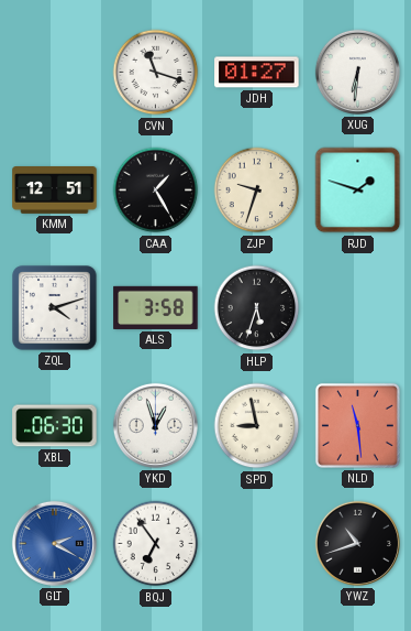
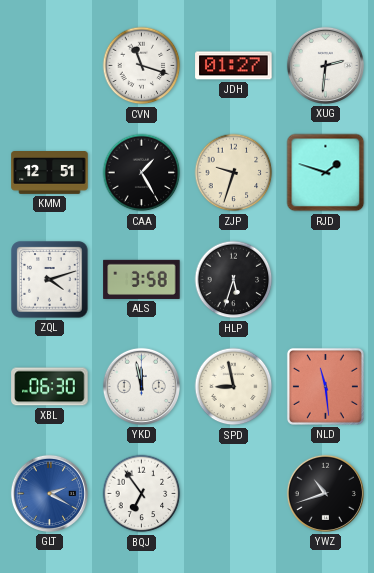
XUG: 6:31 -> 2:31 (325, 65)
YKD: 12:57 -> 11:58 (141, 386)
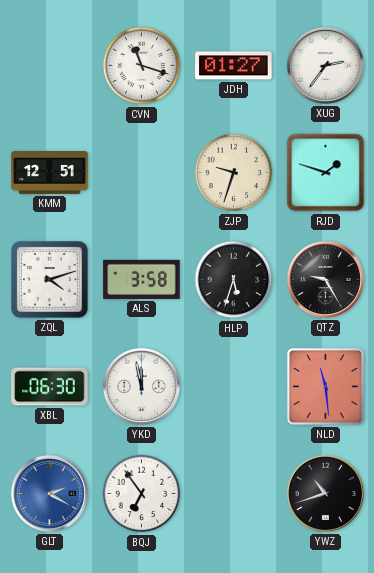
XUG: 2:31 -> 2:36 (325, 65)
CAA: 1:25 -> none (142, 173)
QTZ: none -> 9:25 (325, 279)
SPD: 8:58 -> none (234, 387)
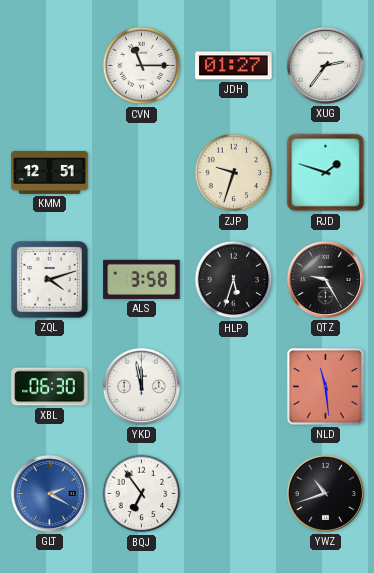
CVN: 11:18 -> 11:15 (142, 66)
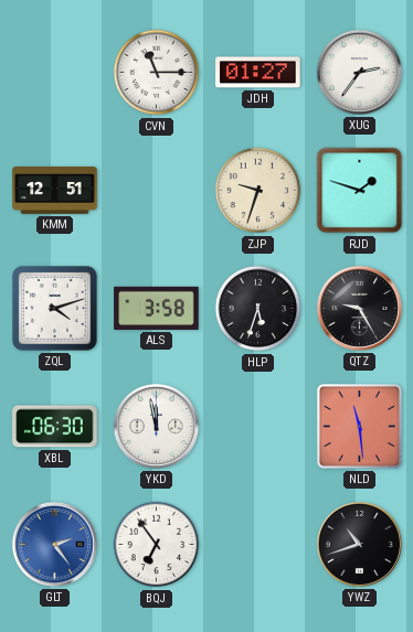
GLT: 2:20 -> 2:24 (54, 544)
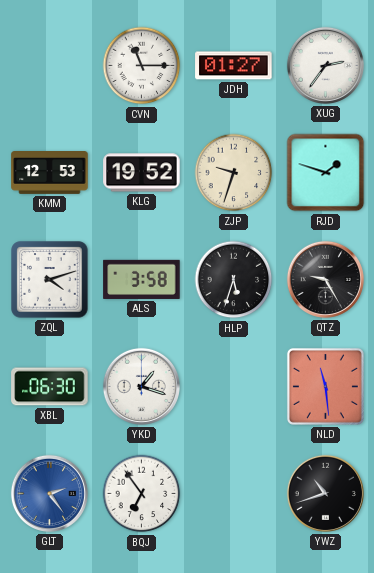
KMM: 12:51 -> 12:53 (50, 173)
KLG: none -> 19:52 (142, 173)
YKD: 11:58 -> 1:18 (141, 386)
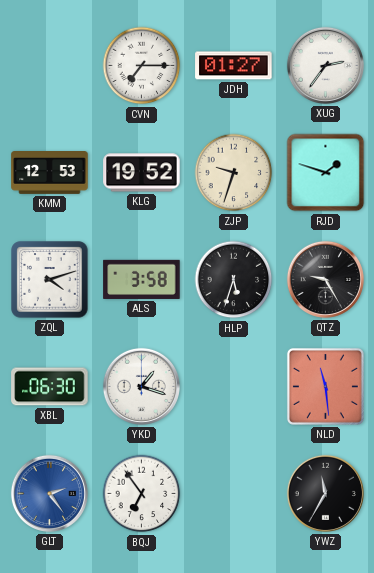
CVN: 11:15 -> 7:15 (142, 66)
YWZ: 10:42 -> 11:35 (325, 493)
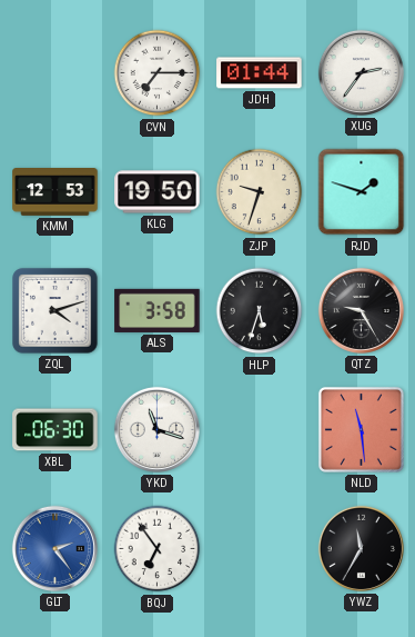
JDH: 01:27 -> 01:44 (260, 73)
KLG: 19:52 -> 19:50 (158, 192)
YKD: 1:18 -> 11:18 (156, 429)
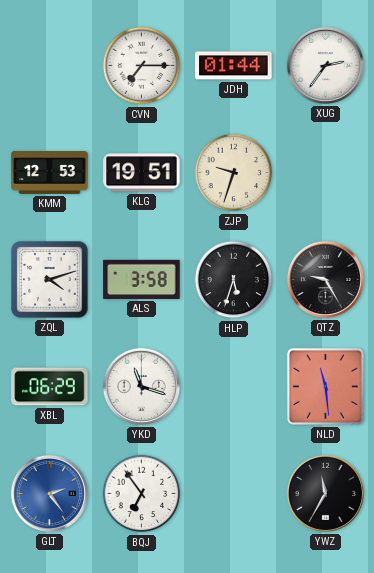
KLG: 19:50 -> 19:51 (142, 173)
RJD: 1:48 -> none (362, 192)
XBL: 06:30 -> 06:29 (50, 387)
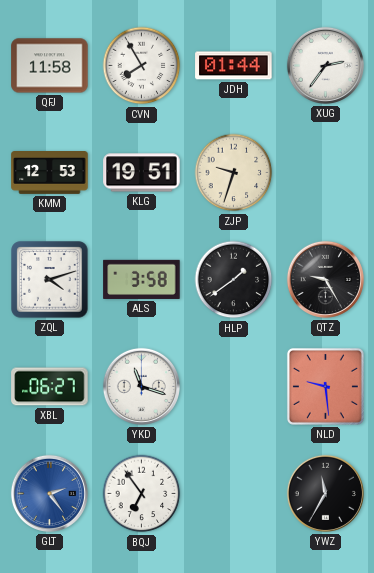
QFJ: none -> 11:58 (50, 66)
CVN: 7:15 -> 7:55 (142, 66)
HLP: 5:33 -> 1:39 (234, 280)
XBL: 06:29 -> 06:27 (50, 387)
NLD: 11:29 -> 9:29 (325, 386)
